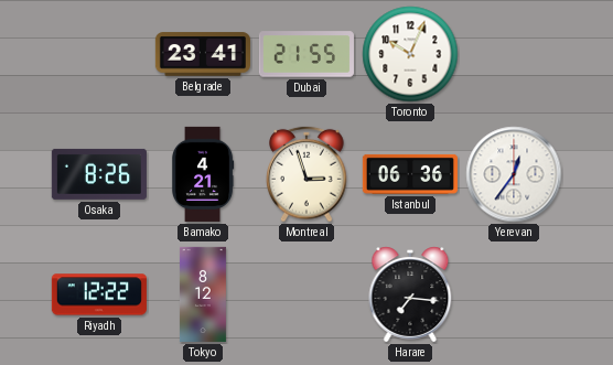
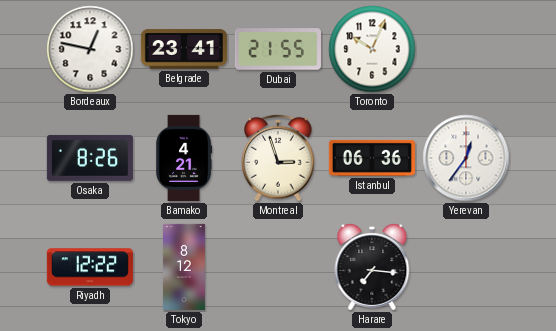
Bordeaux: none -> 12:47 (90, 49)
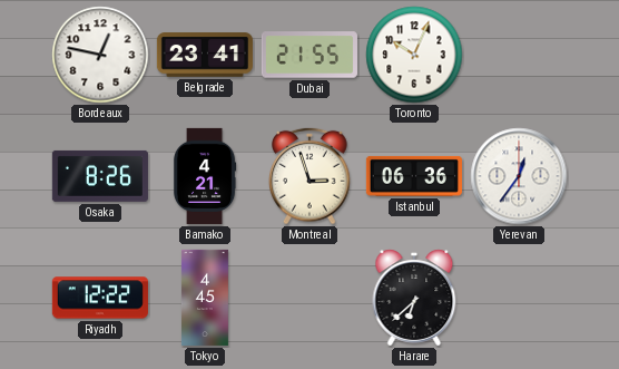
Tokyo: 8:12 -> 4:45 (205, 298)
Harare: 7:16 -> 6:38 (414, 298)
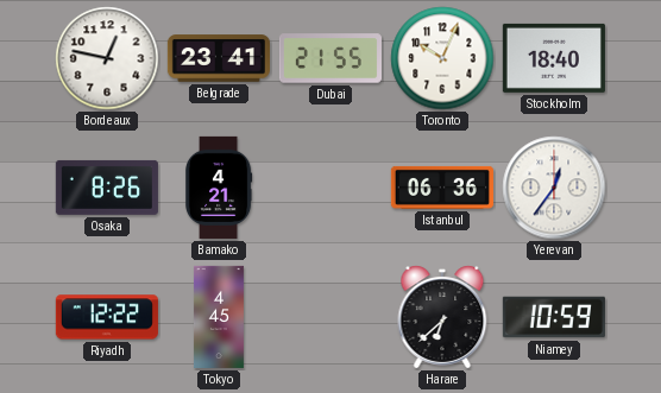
Stockholm: none -> 18:40 (554, 58)
Montreal: 2:57 -> none (311, 176)
Niamey: none -> 10:59 (554, 317)
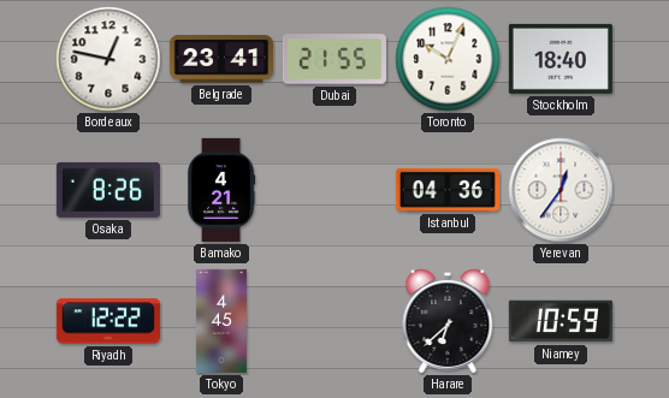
Istanbul: 06:36 -> 04:36 (448, 190)
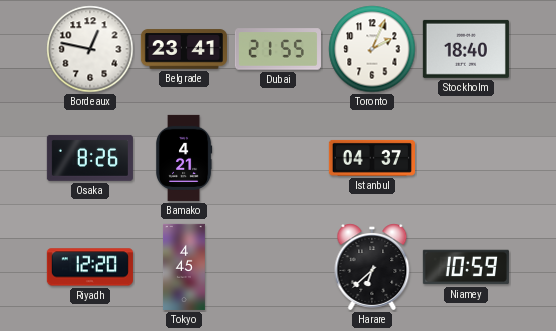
Toronto: 10:04 -> 2:04 (372, 49)
Istanbul: 04:36 -> 04:37 (372, 158)
Yerevan: 12:36 -> none (561, 190)
Riyadh: 12:22 -> 12:20 (90, 267)
